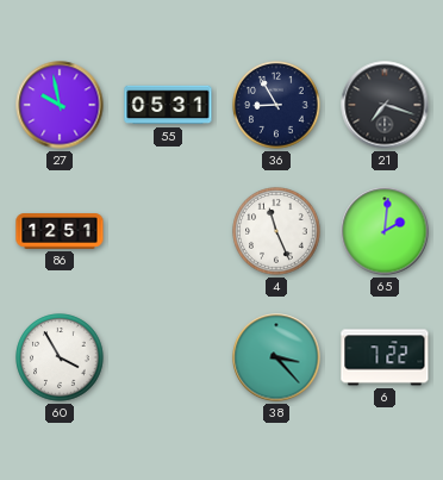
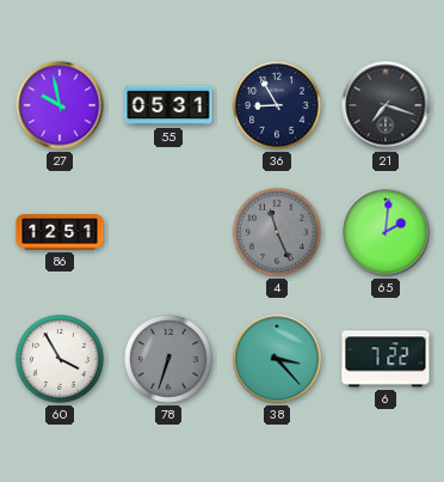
4 dial: white -> grey (277, 232)
78: none -> 6:33 (168, 359)
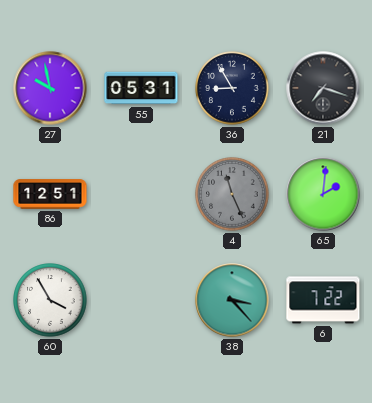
78: 6:33 -> none (168, 359)
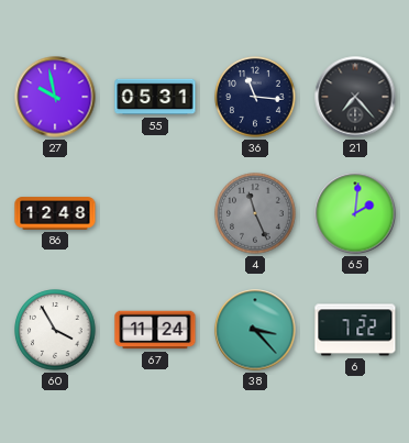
36: 8:55 -> 11:16 (255, 97)
21: 7:18 -> 7:23 (355, 97)
86: 12:51 -> 12:48 (55, 213)
67: none -> 11:24 (155, 330)
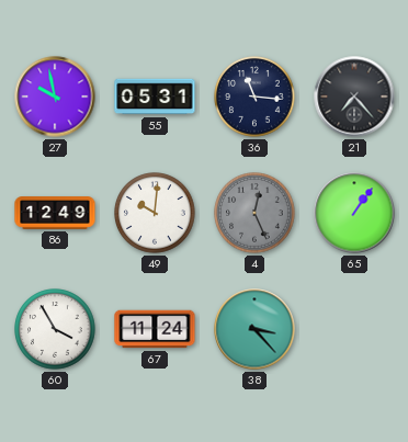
86: 12:48 -> 12:49 (55, 213)
49: none -> 10:01 (155, 213)
4: 11:26 -> 12:26 (254, 213)
65: 2:01 -> 1:06 (354, 213)
6: 7:22 -> none (355, 330)
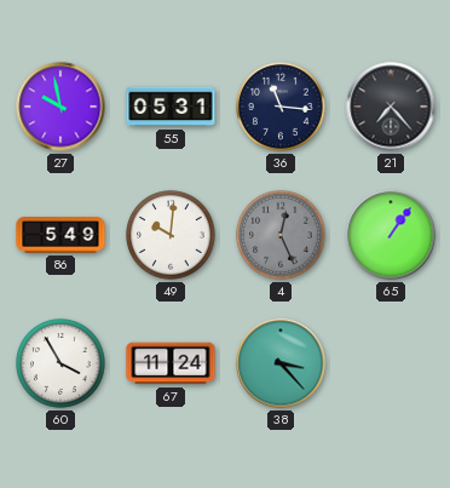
86: 12:49 -> 5:49 (60, 235)
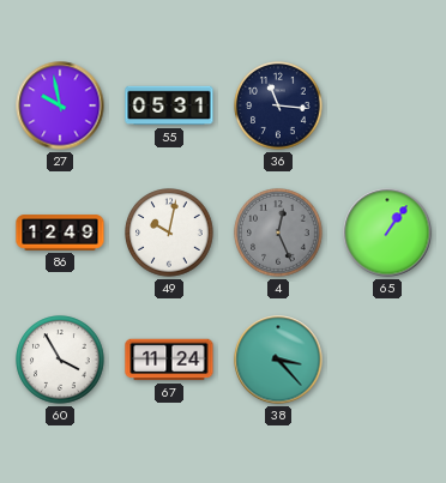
21: 7:23 -> none (391, 107)
86: 5:49 -> 12:49 (60, 233)
49: 10:01 -> 10:02 (169, 233)
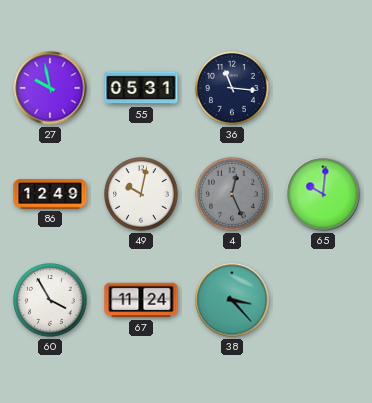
65: 1:06 -> 10:01 (323, 194)
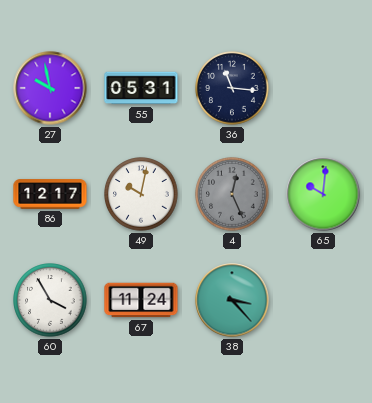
86: 12:49 -> 12:17 (50, 194)
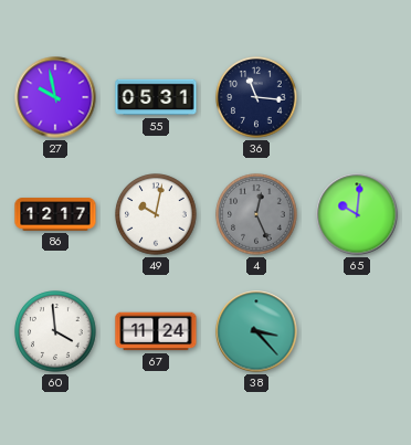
60: 3:55 -> 3:59 (55, 331)
